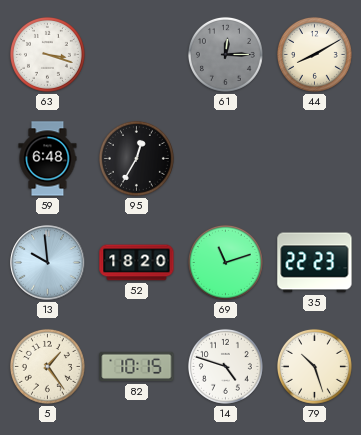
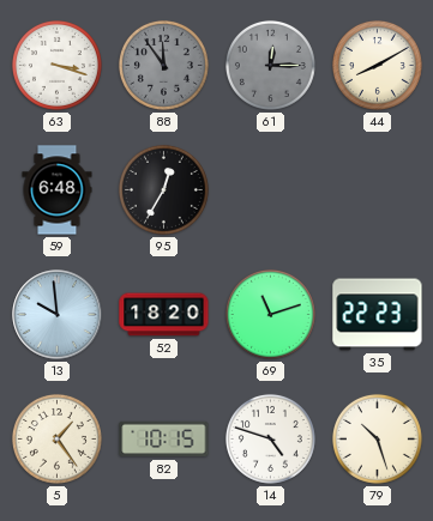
88: none -> 11:54 (163, 65)
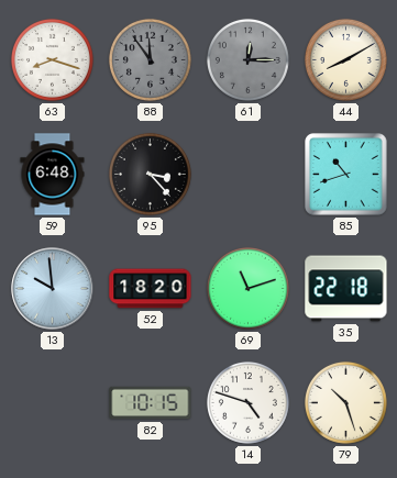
63: 3:18 -> 8:18 (52, 59)
95: 12:35 -> 3:23 (150, 174)
85: none -> 10:42 (346, 175)
35: 22:23 -> 22:18 (346, 289)
5: 1:24 -> none (56, 438)
